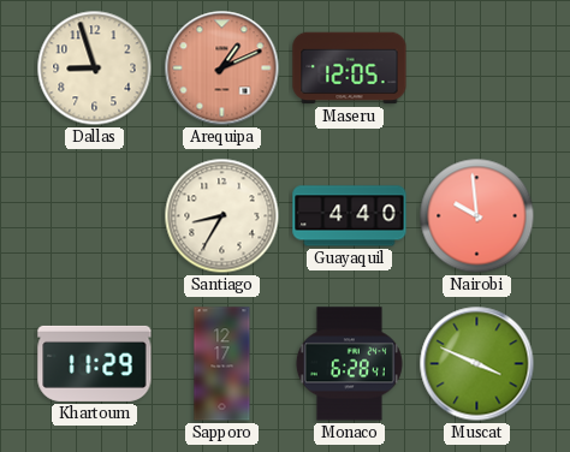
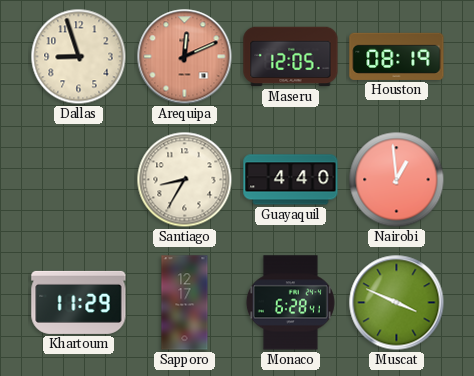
Arequipa: 1:11 -> 12:11 (185, 57)
Houston: none -> 08:19 (397, 56)
Nairobi: 9:59 -> 12:59 (397, 180)
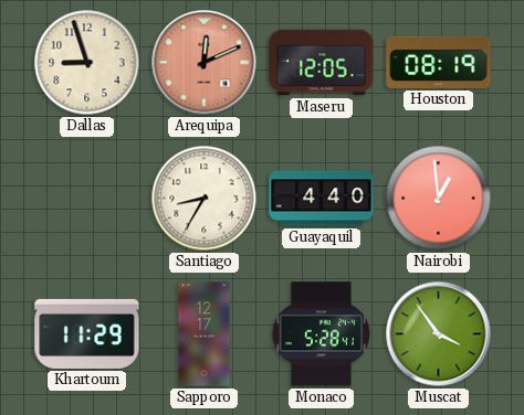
Monaco: 6:28 -> 5:28 (321, 334)
Muscat: 3:49 -> 3:54 (439, 334)
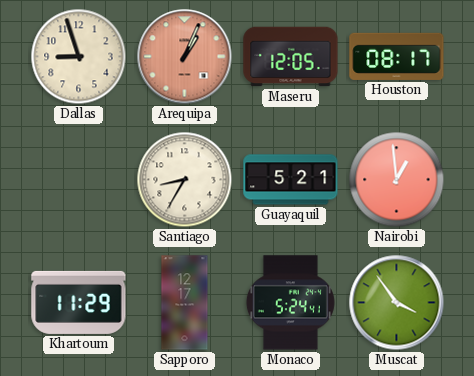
Arequipa: 12:11 -> 1:04 (185, 57)
Houston: 08:19 -> 08:17 (397, 56)
Guayaquil: 4:40 -> 5:21 (291, 180)
Monaco: 5:28 -> 5:24 (290, 303)
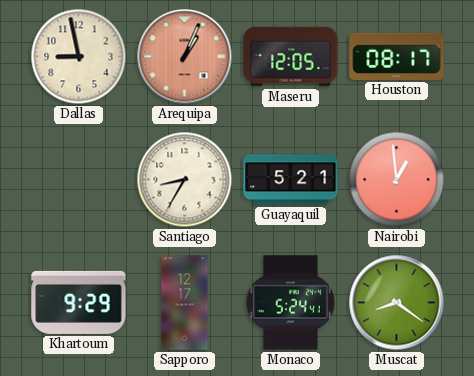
Dallas: 8:57 -> 8:58 (79, 57)
Khartoum: 11:29 -> 9:29 (79, 302)
Muscat: 3:54 -> 8:21 (397, 303)
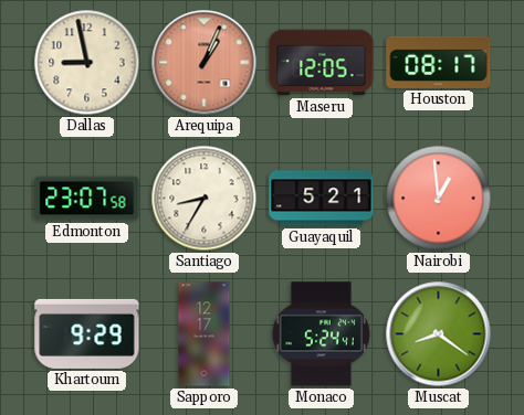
Edmonton: none -> 23:07 (87, 199)
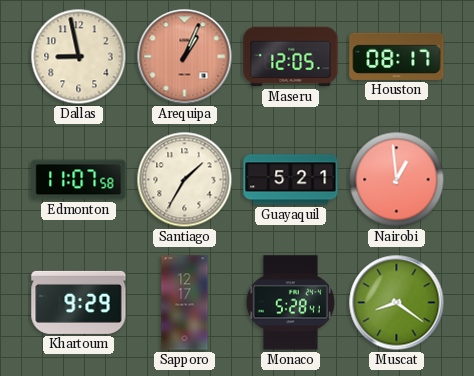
Edmonton: 23:07 -> 11:07 (79, 180)
Santiago: 8:35 -> 1:35 (185, 180)
Monaco: 5:24 -> 5:28 (290, 303)
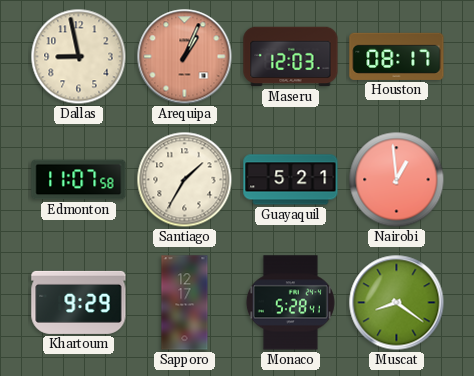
Maseru: 12:05 -> 12:03 (291, 57)
